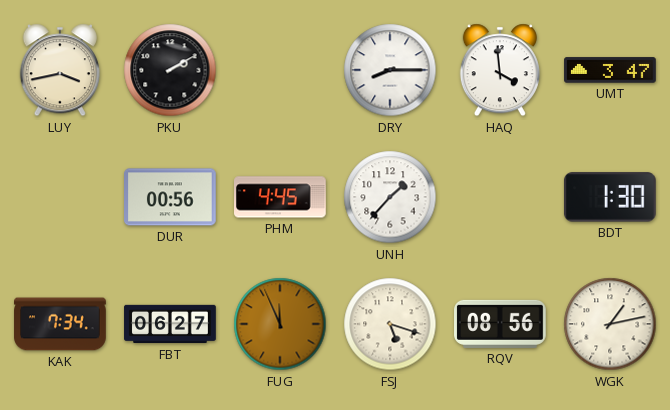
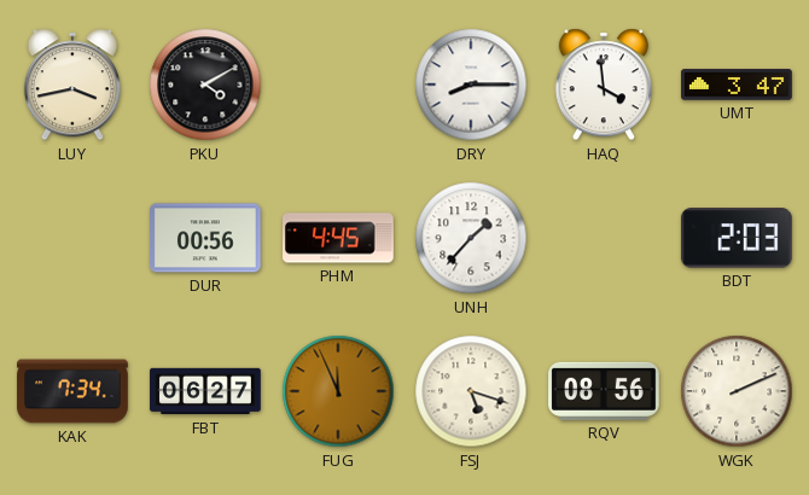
PKU: 2:10 -> 4:10 (205, 85)
BDT: 1:30 -> 2:03 (737, 238)
WGK: 1:13 -> 2:11 (737, 391)
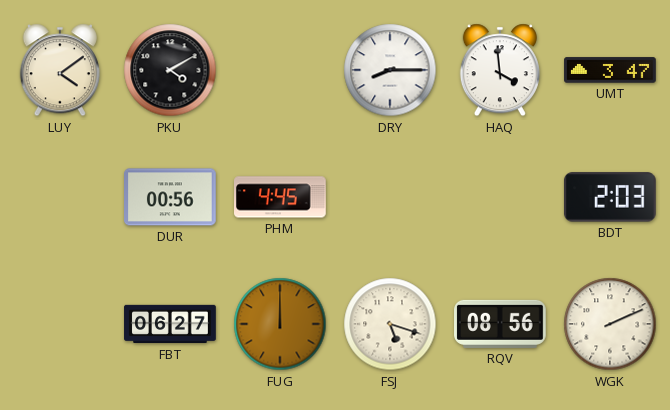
LUY: 3:43 -> 4:09 (60, 70)
UNH: 1:37 -> none (471, 238)
KAK: 7:34 -> none (72, 391)
FUG: 11:56 -> 12:00 (280, 324)
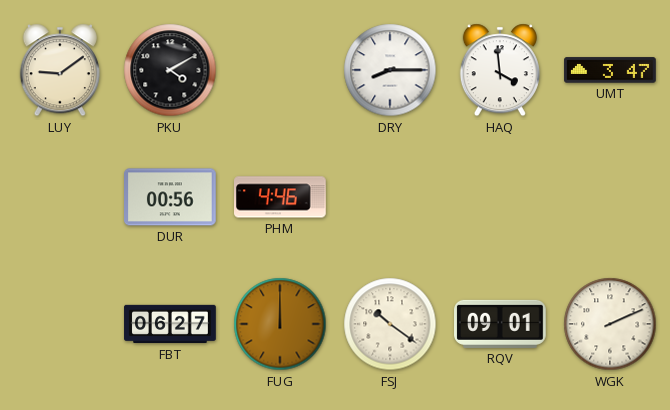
LUY: 4:09 -> 9:09 (60, 70)
PHM: 4:45 -> 4:46 (281, 197)
BDT: 2:03 -> none (610, 197)
FSJ: 5:18 -> 10:21 (390, 324)
RQV: 08:56 -> 09:01 (500, 324)
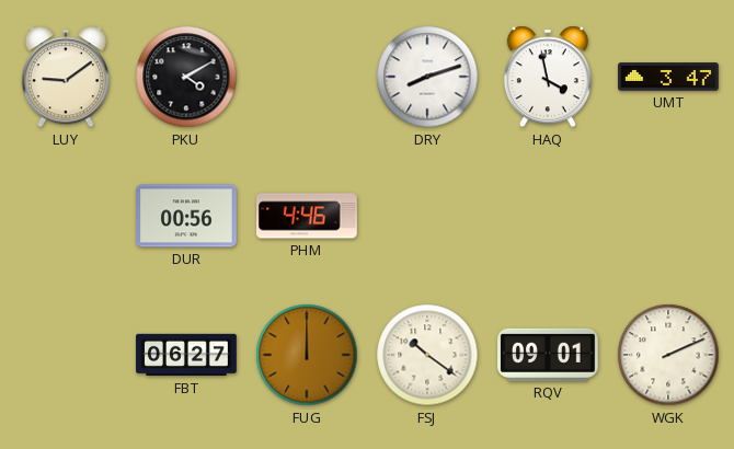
DRY: 8:15 -> 8:12 (427, 77)
HAQ: 3:59 -> 3:58 (548, 77)
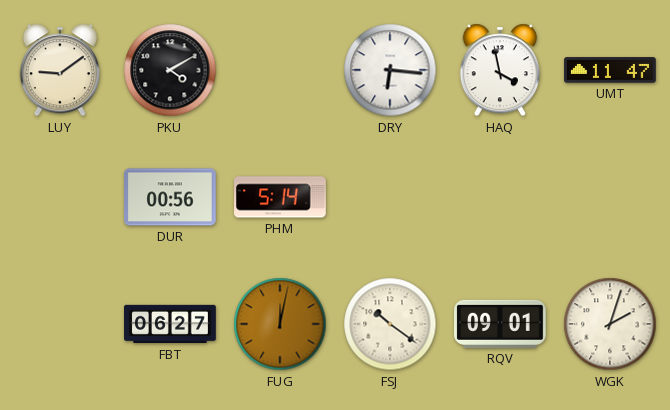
DRY: 8:12 -> 6:16 (390, 70)
UMT: 3:47 -> 11:47 (610, 70)
PHM: 4:46 -> 5:14 (281, 197)
FUG: 12:00 -> 12:02 (280, 324)
WGK: 2:11 -> 2:03 (610, 324)
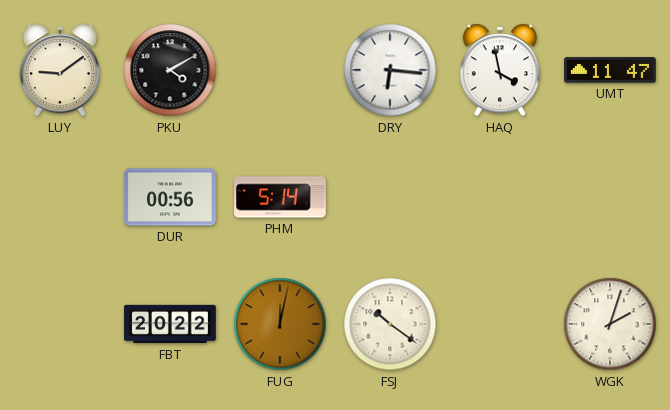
FBT: 06:27 -> 20:22 (170, 324)
RQV: 09:01 -> none (500, 324)
